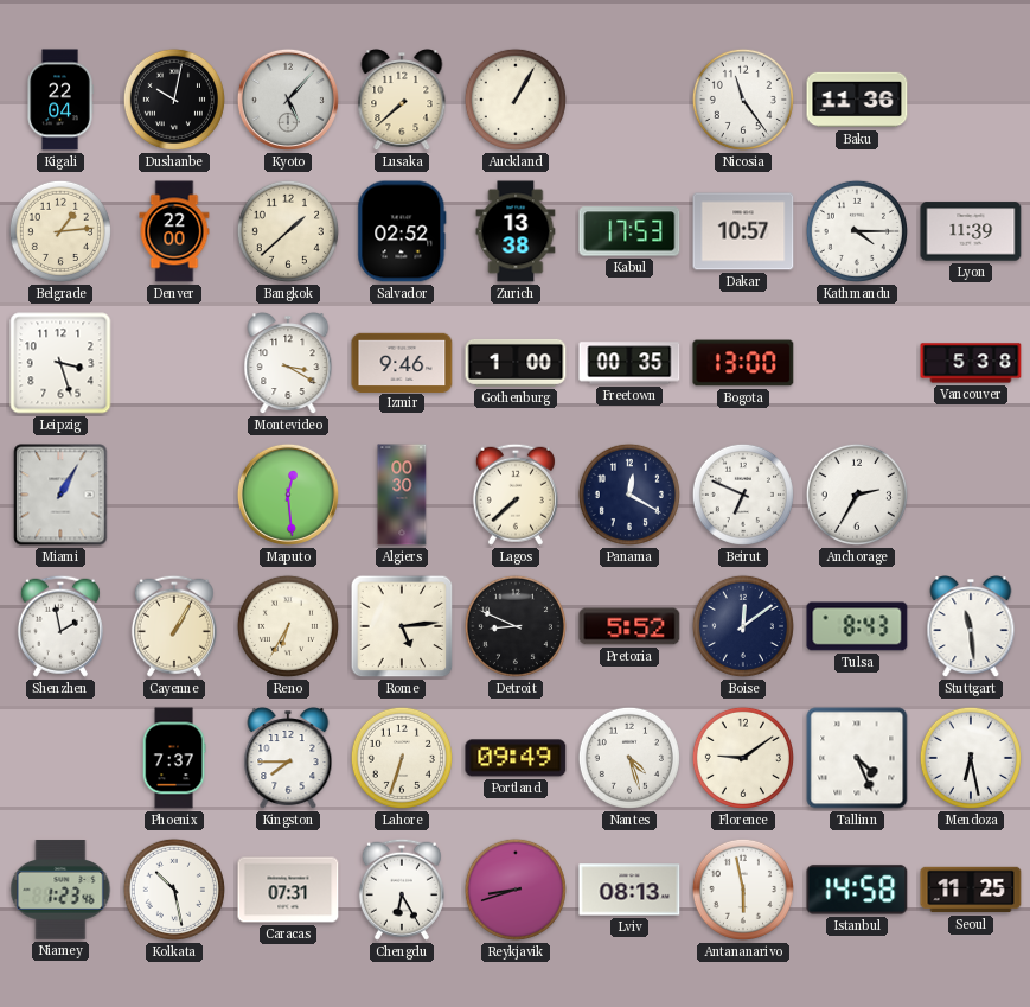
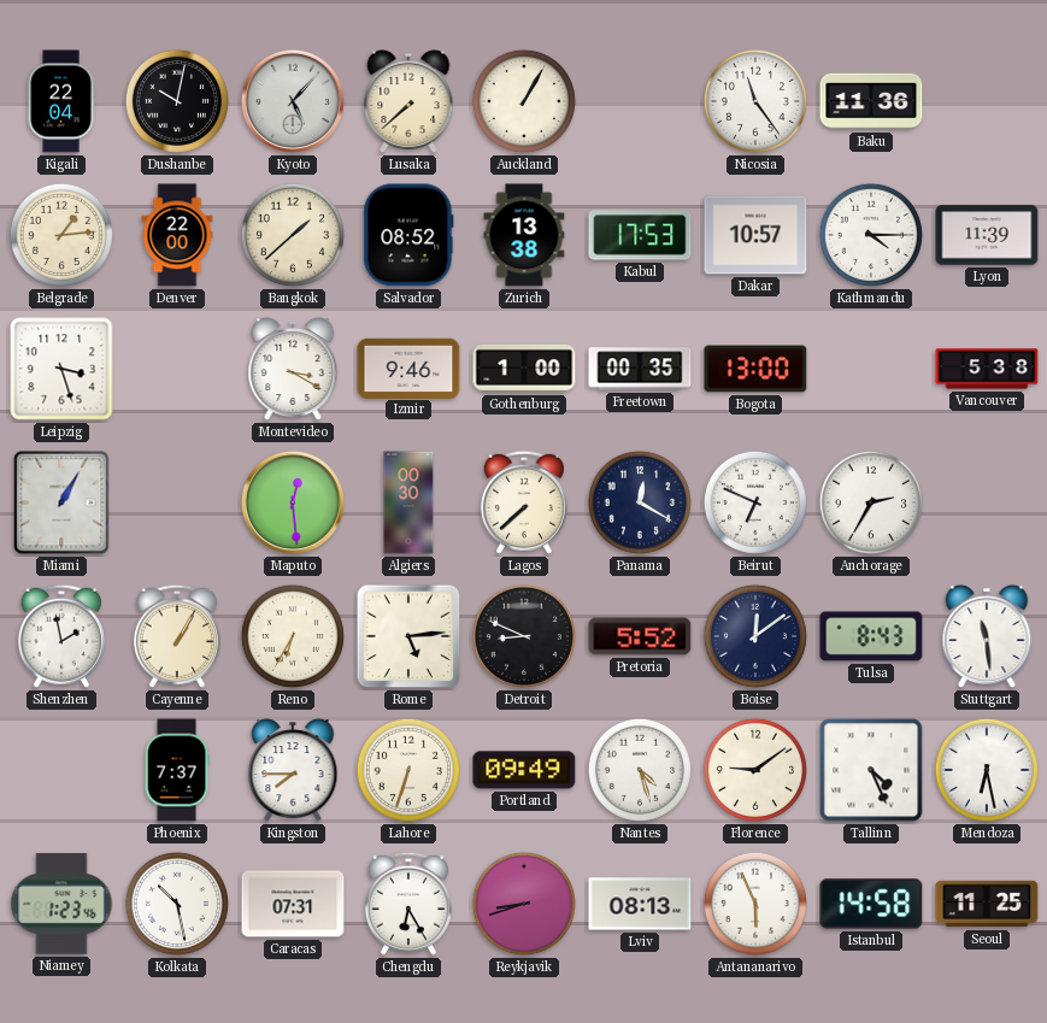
Salvador: 02:52 -> 08:52 (408, 235)
Antananarivo: 5:58 -> 5:56 (755, 904)
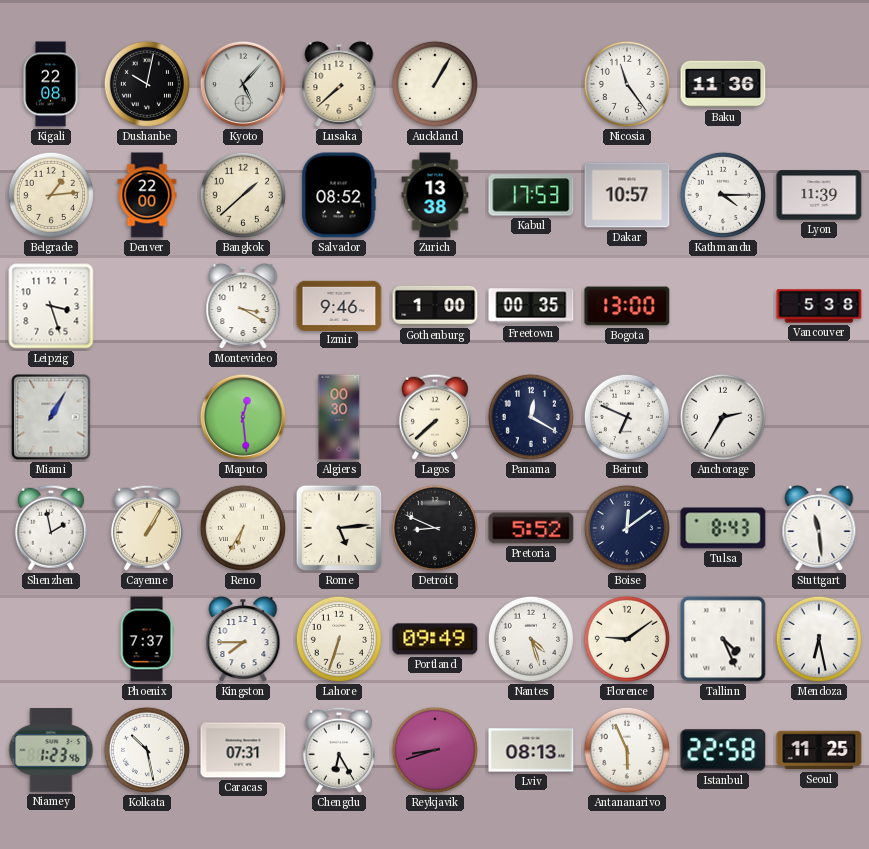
Kigali: 22:04 -> 22:08 (51, 84)
Istanbul: 14:58 -> 22:58 (723, 750)
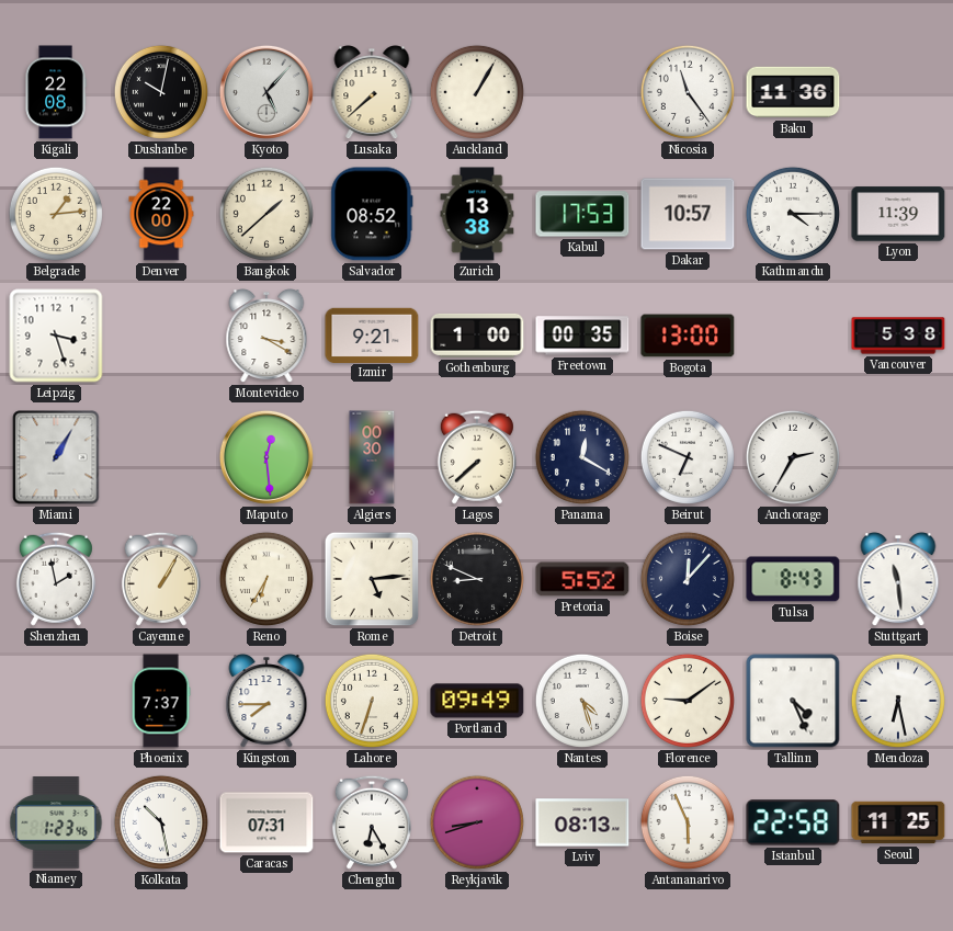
Izmir: 9:46 -> 9:21 (372, 334)
Boise: 12:09 -> 12:07 (688, 579)
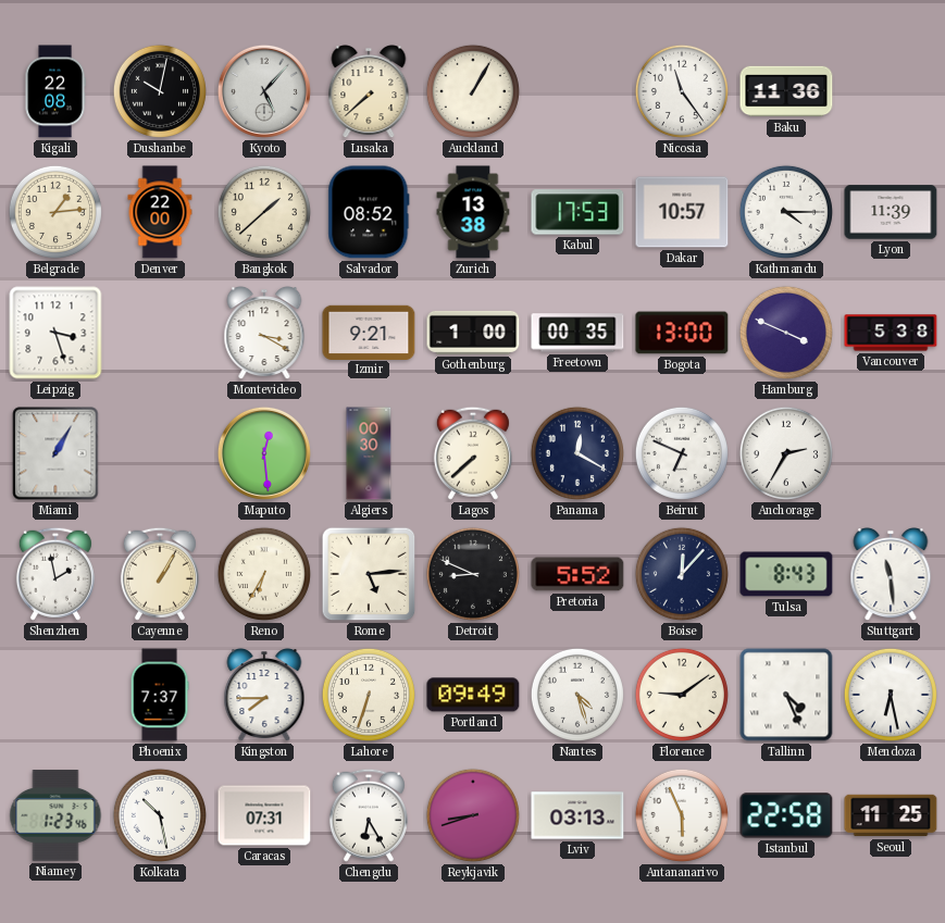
Hamburg: none -> 3:49 (786, 333)
Lviv: 08:13 -> 03:13 (577, 815)
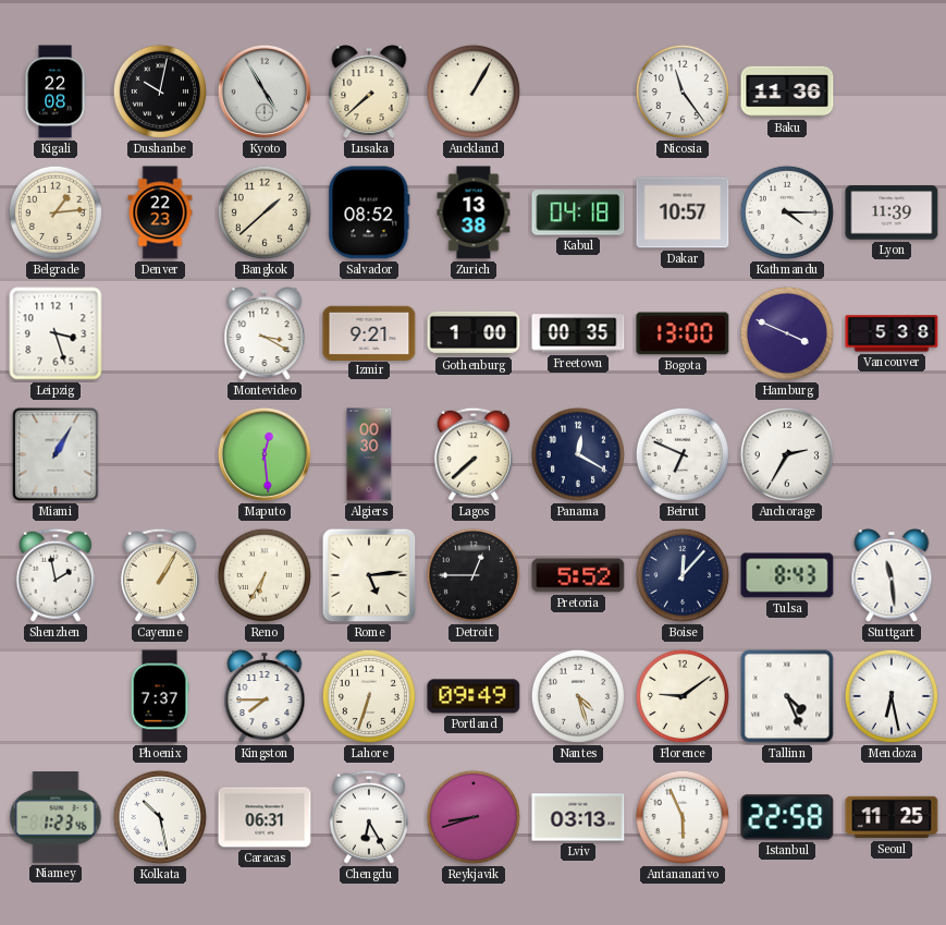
Kyoto: 5:07 -> 4:55 (265, 92)
Denver: 22:00 -> 22:23 (160, 212)
Kabul: 17:53 -> 04:18 (578, 212)
Detroit: 8:49 -> 12:45 (474, 575)
Caracas: 07:31 -> 06:31 (265, 817)
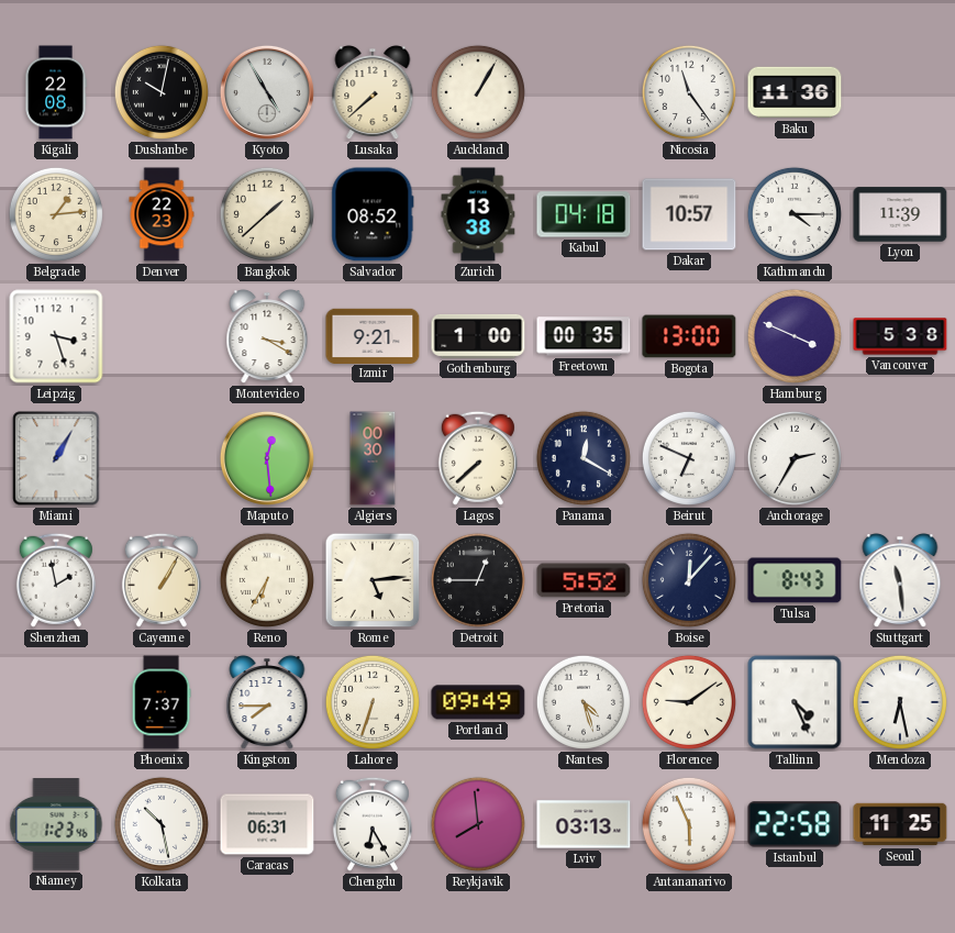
Reykjavik: 8:42 -> 7:59 (478, 824)
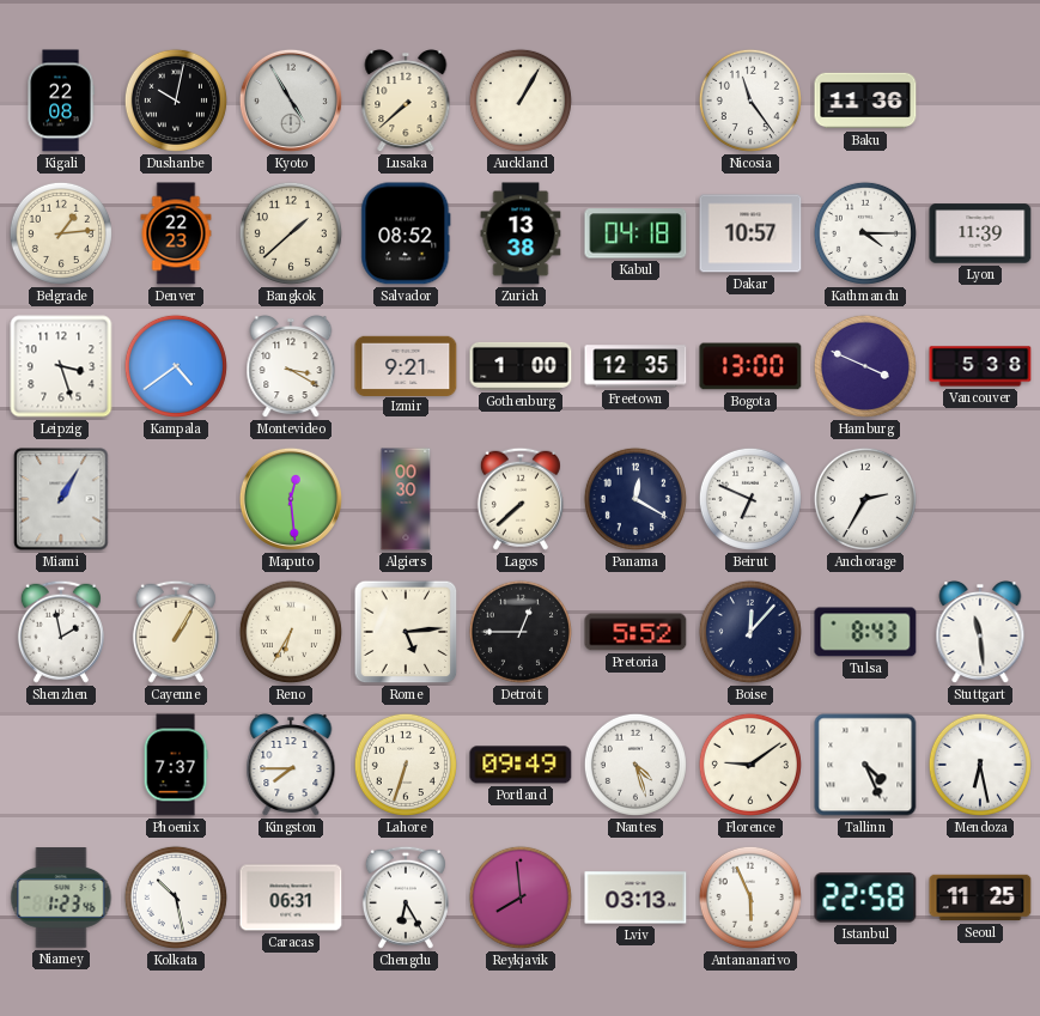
Kampala: none -> 4:39 (176, 366)
Freetown: 00:35 -> 12:35 (635, 366)
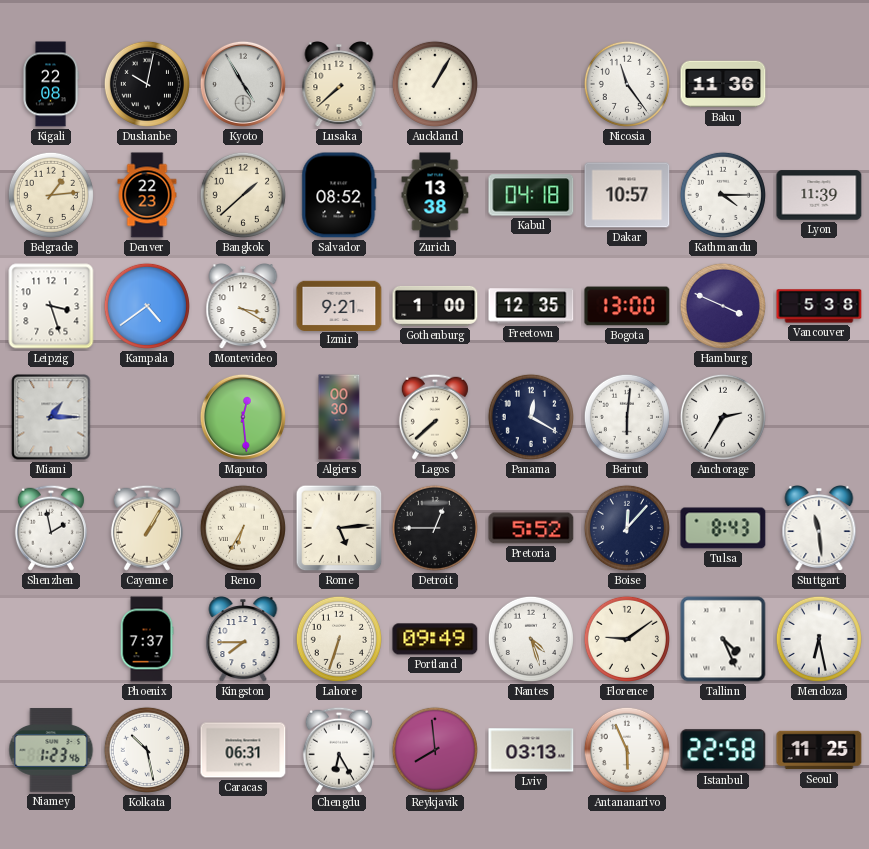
Miami: 1:05 -> 1:15 (51, 417)
Beirut: 6:49 -> 6:01 (627, 417)
